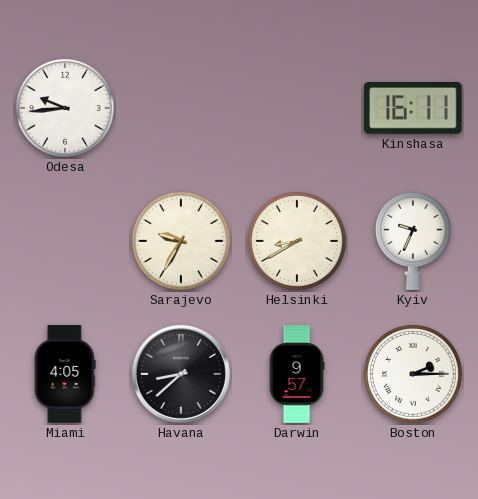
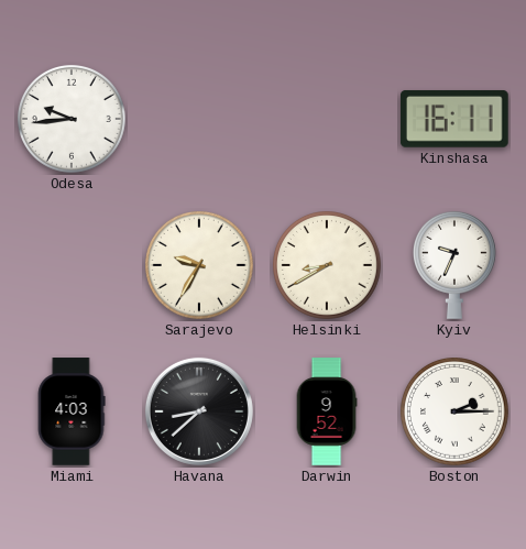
Miami: 4:05 -> 4:03 (72, 411)
Darwin: 9:57 -> 9:52 (327, 411)
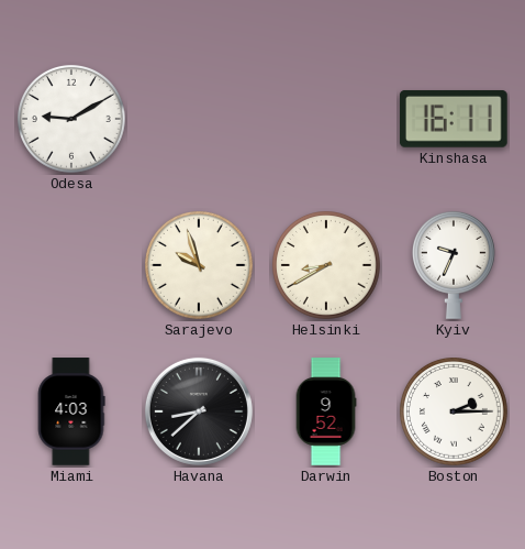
Odesa: 9:44 -> 9:10 (72, 120)
Sarajevo: 9:35 -> 9:57 (200, 266)
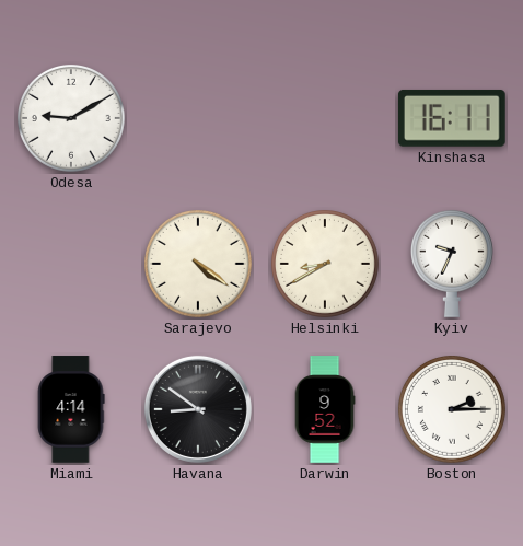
Sarajevo: 9:57 -> 4:21 (199, 265)
Miami: 4:03 -> 4:14 (71, 409)
Havana: 8:38 -> 8:51 (198, 409)
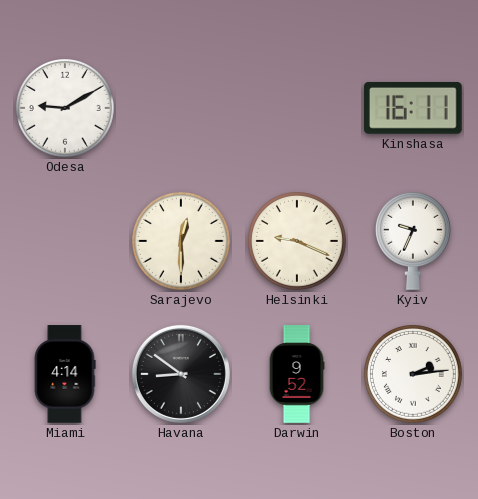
Sarajevo: 4:21 -> 12:30 (182, 242)
Helsinki: 8:40 -> 9:19 (298, 242)
Boston: 2:15 -> 2:14 (414, 375)
